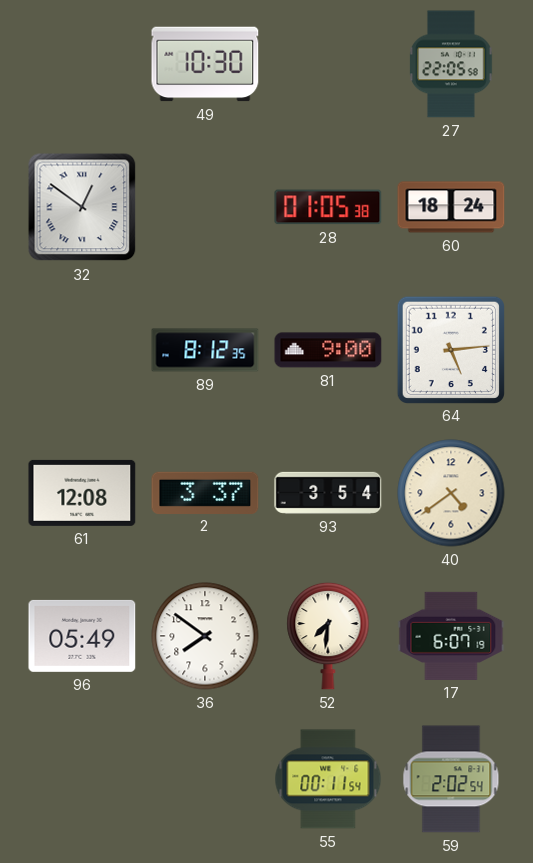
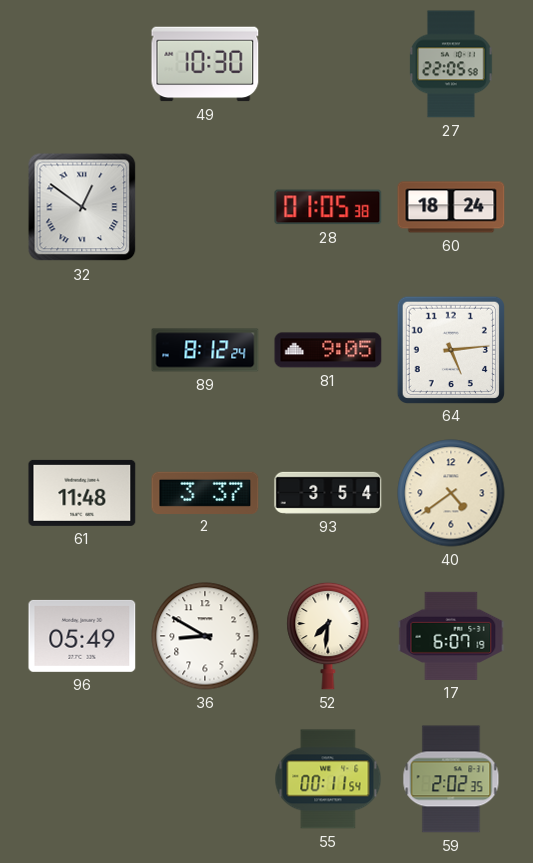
89: 8:12:35 -> 8:12:24 (205, 350)
81: 9:00 -> 9:05 (328, 350)
61: 12:08 -> 11:48 (82, 493)
36: 7:51 -> 8:50 (205, 636)
59: 2:02:54 -> 2:02:35 (451, 779)
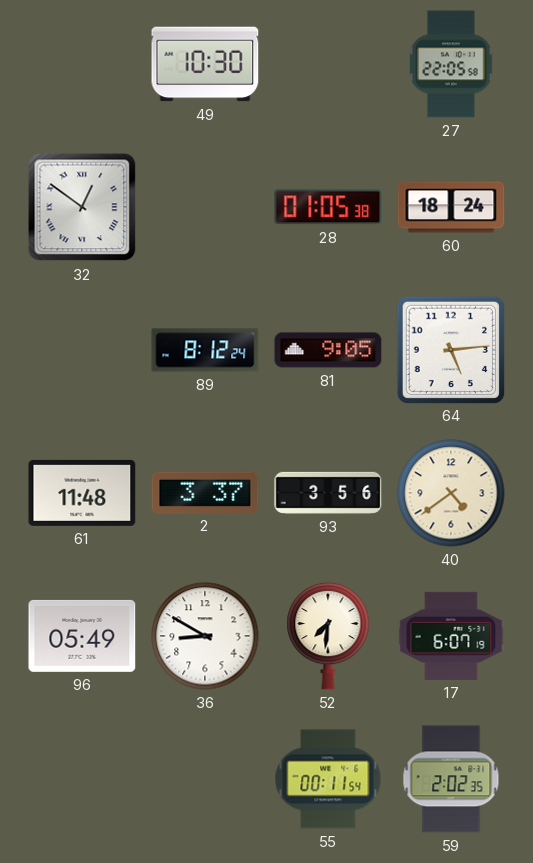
93: 3:54 -> 3:56 (328, 493)
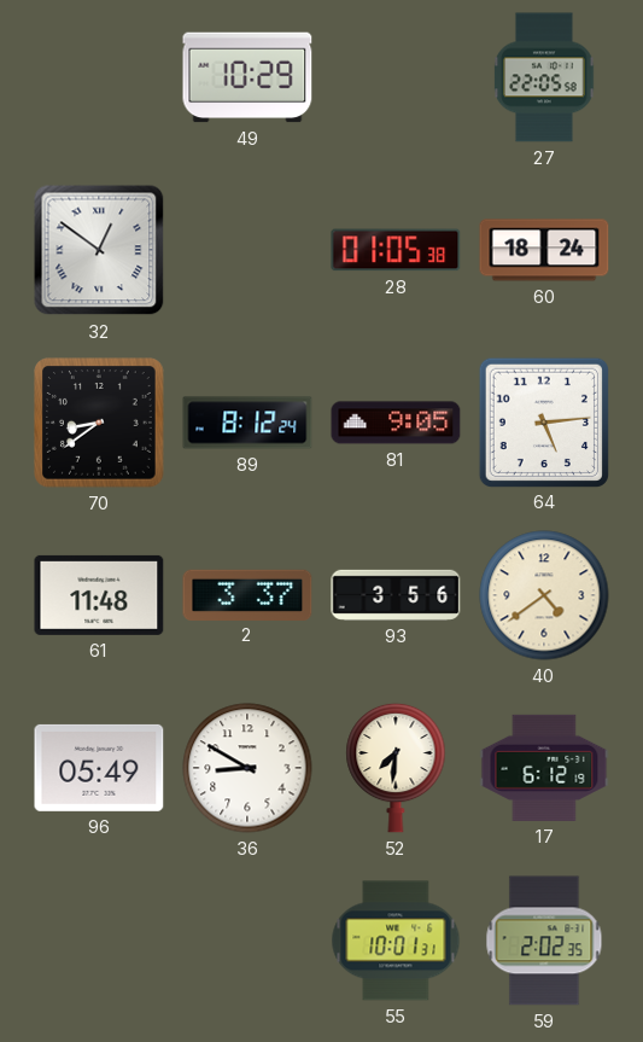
49: 10:30 -> 10:29 (247, 77)
70: none -> 8:39 (100, 423)
17: 6:07 -> 6:12 (544, 768)
55: 00:11 -> 10:01 (396, 941)
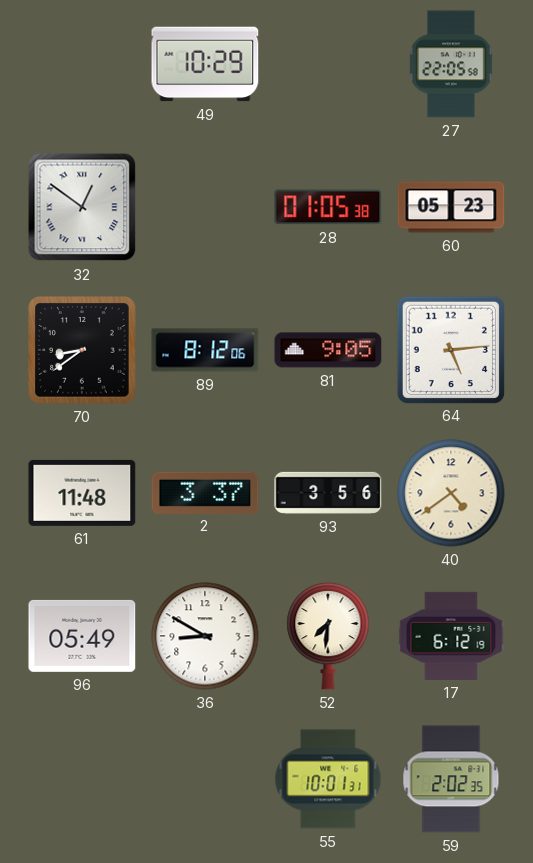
60: 18:24 -> 05:23 (451, 207)
89: 8:12:24 -> 8:12:06 (205, 350)
